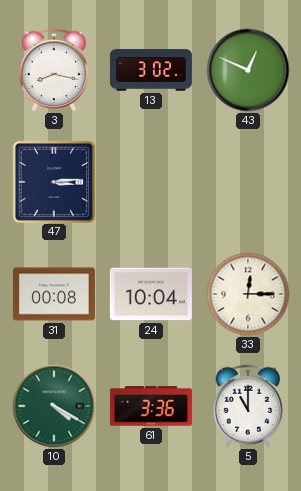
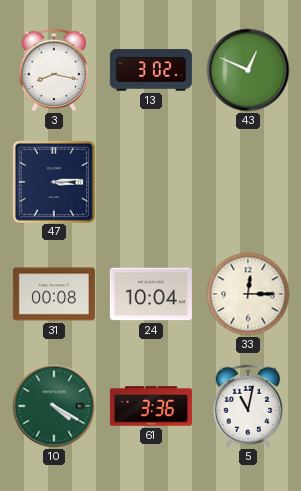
5: 11:00 -> 11:02 (248, 406)
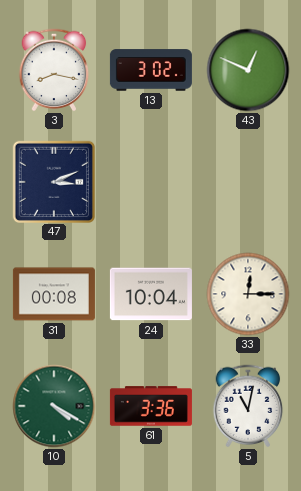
47: 3:14 -> 3:11 (53, 181)
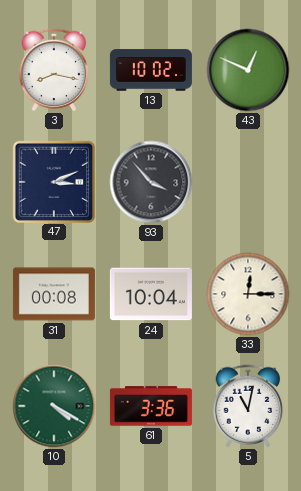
13: 3:02 -> 10:02 (151, 70)
93: none -> 3:53 (151, 182)
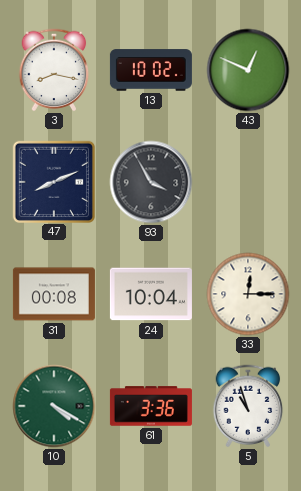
47: 3:11 -> 8:11 (53, 181)
93: 3:53 -> 3:55 (151, 182)
5: 11:02 -> 10:57 (248, 406)
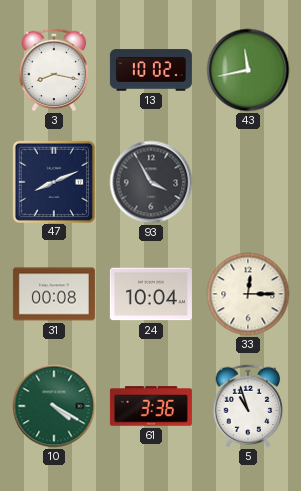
43: 12:49 -> 11:43 (248, 70)
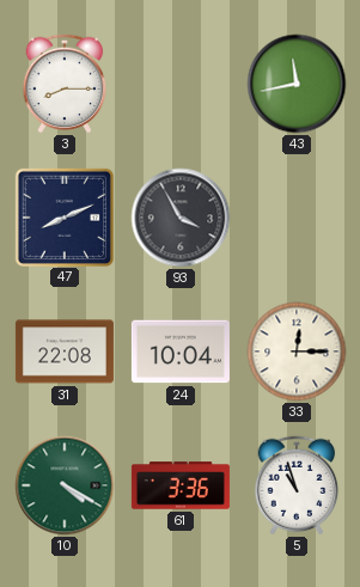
3: 8:17 -> 8:15 (65, 84)
13: 10:02 -> none (151, 70)
31: 00:08 -> 22:08 (65, 351)
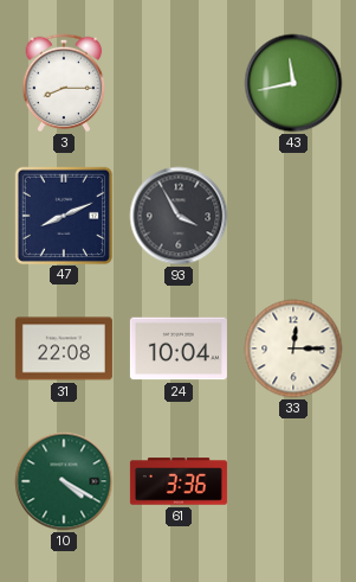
5: 10:57 -> none (297, 485)
